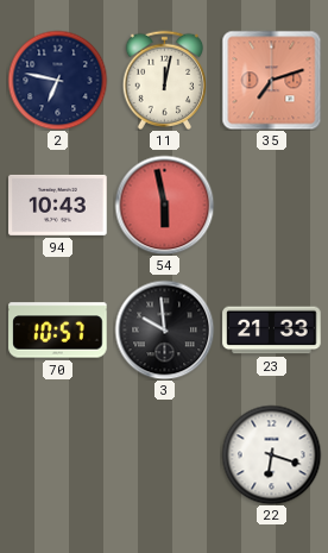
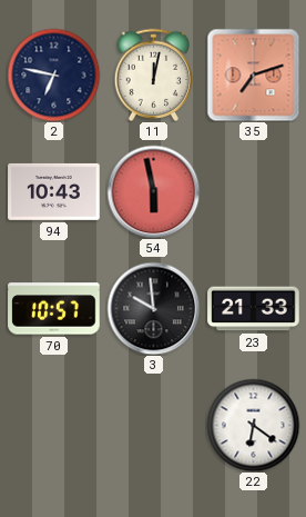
22: 6:18 -> 6:21 (253, 425)
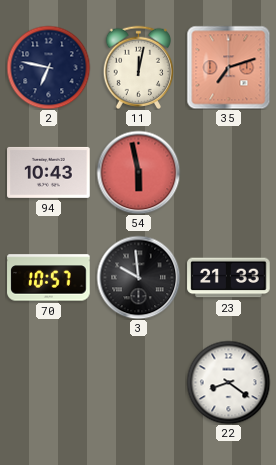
22: 6:21 -> 8:21 (228, 382)
